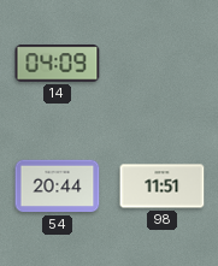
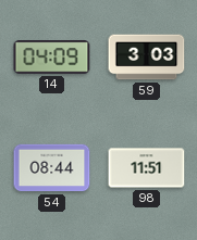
59: none -> 3:03 (147, 58)
54: 20:44 -> 08:44 (52, 168)
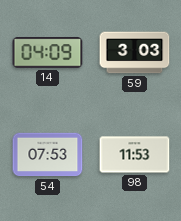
54: 08:44 -> 07:53 (48, 155)
98: 11:51 -> 11:53 (135, 155)
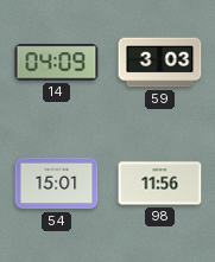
54: 07:53 -> 15:01 (57, 184)
98: 11:53 -> 11:56 (160, 184)
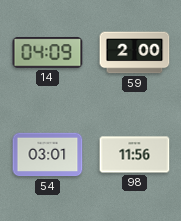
59: 3:03 -> 2:00 (135, 53)
54: 15:01 -> 03:01 (48, 155)
